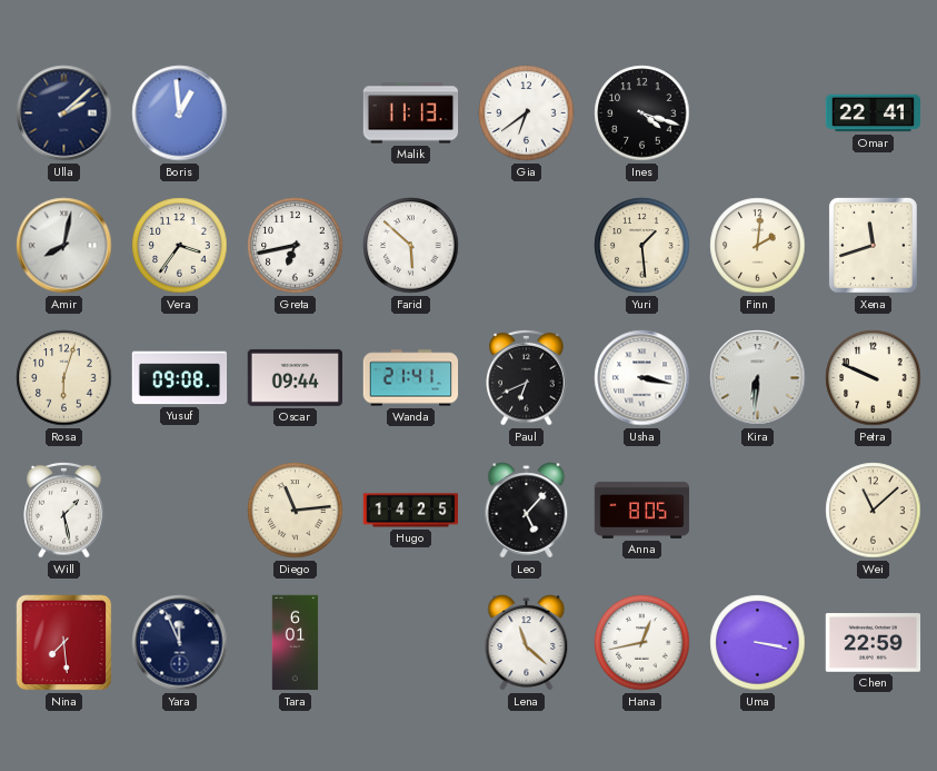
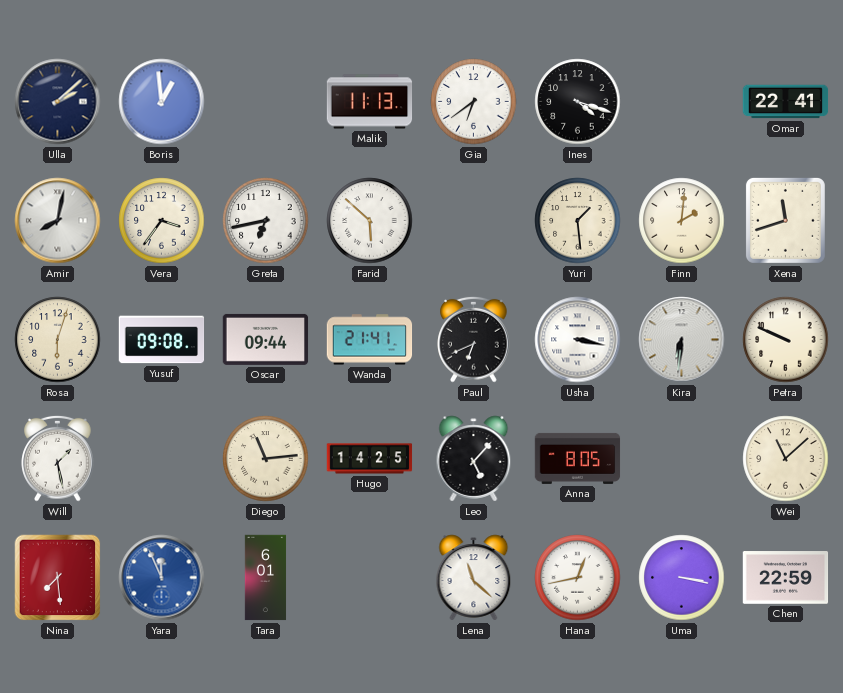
Yara dial: navy -> blue (162, 578)
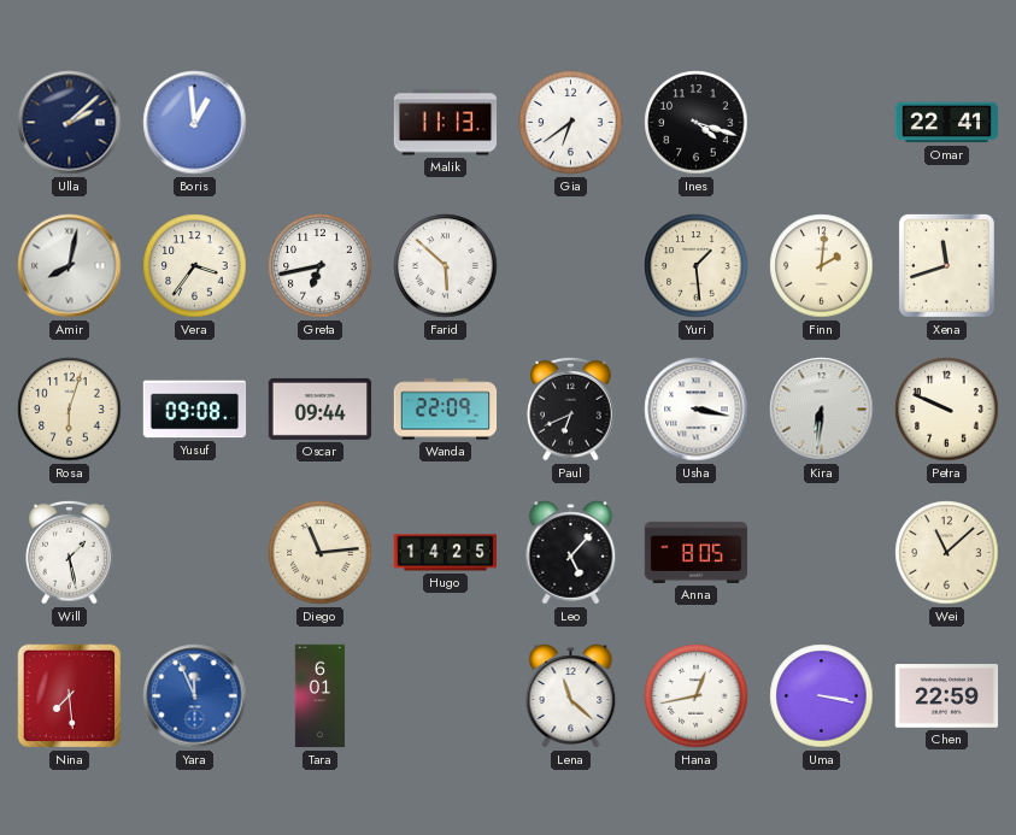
Wanda: 21:41 -> 22:09 (446, 410)
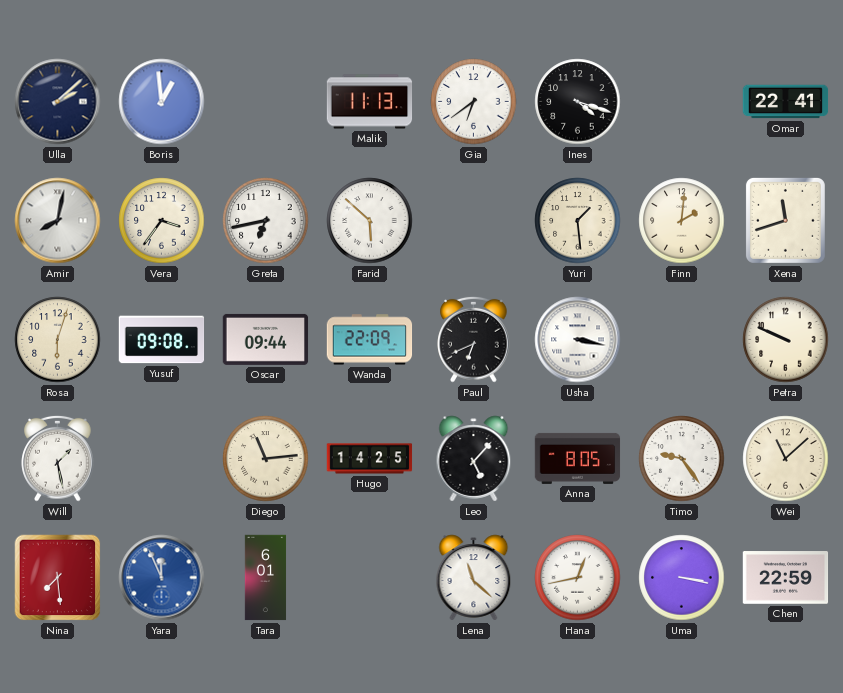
Kira: 6:31 -> none (822, 410)
Timo: none -> 9:24 (682, 459)
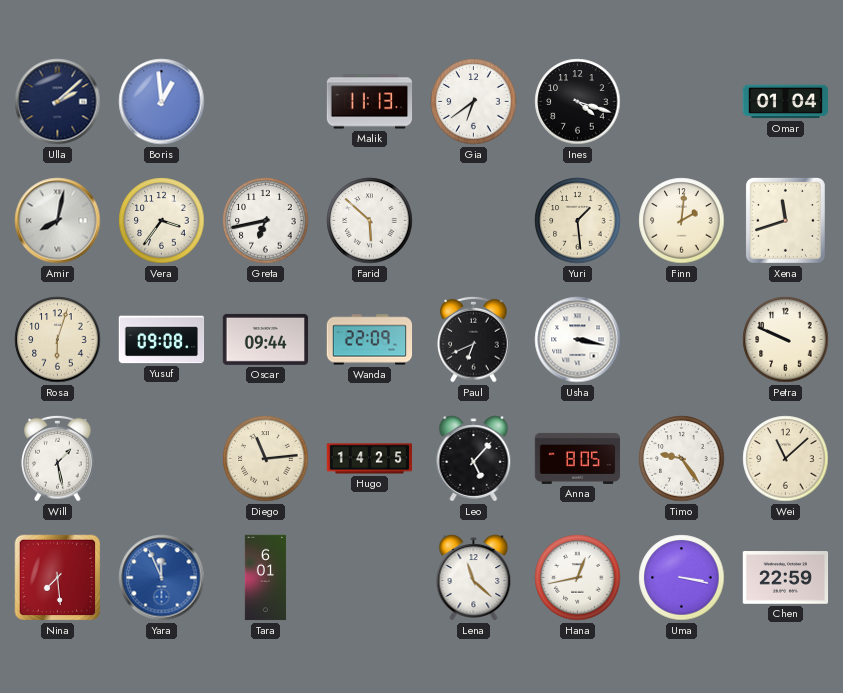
Omar: 22:41 -> 01:04 (786, 102)
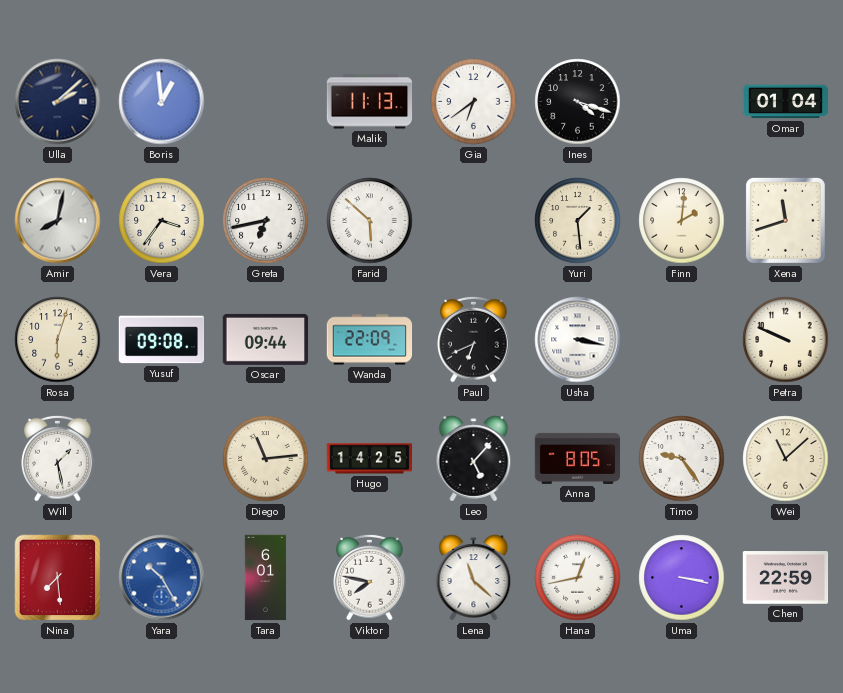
Yara: 11:56 -> 10:25 (162, 578)
Viktor: none -> 7:47 (370, 577)
